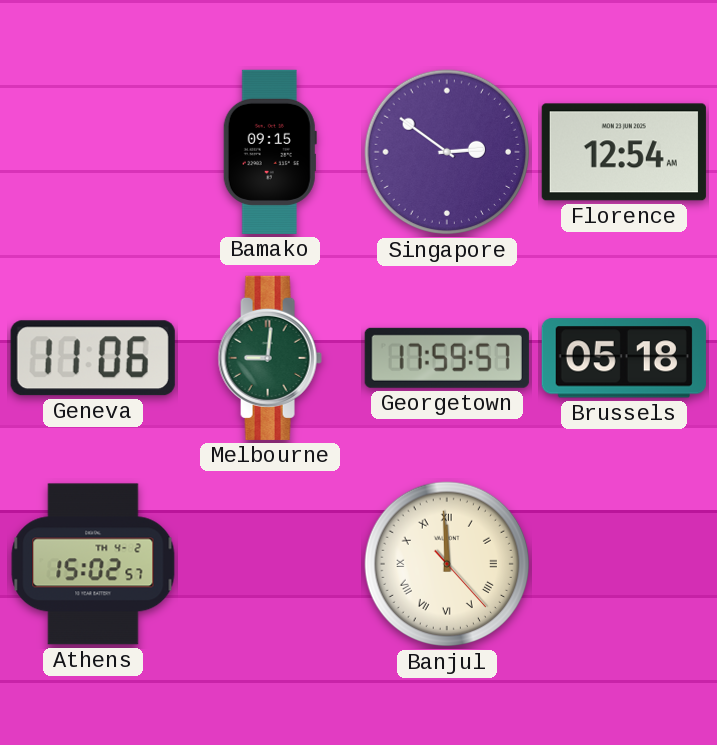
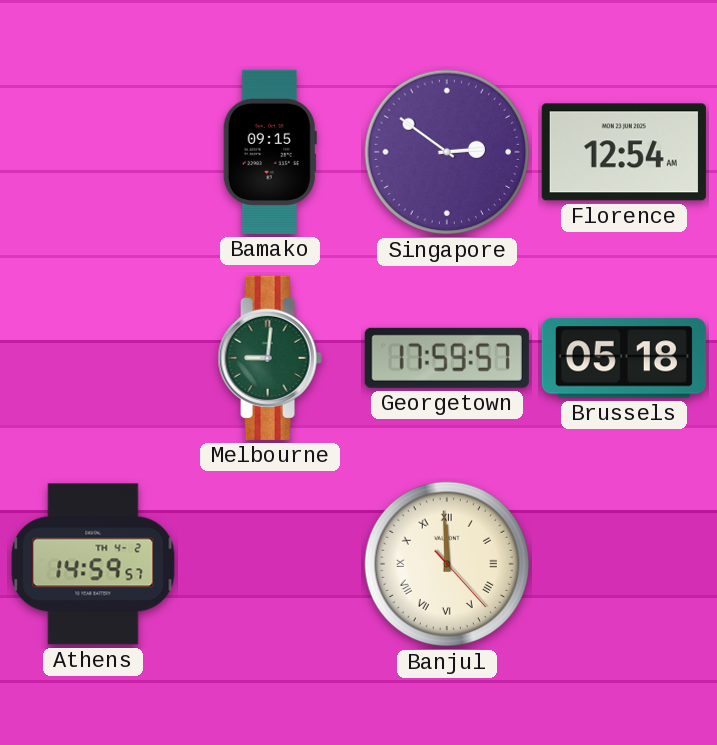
Geneva: 11:06 -> none (93, 358)
Athens: 15:02 -> 14:59 (93, 564)
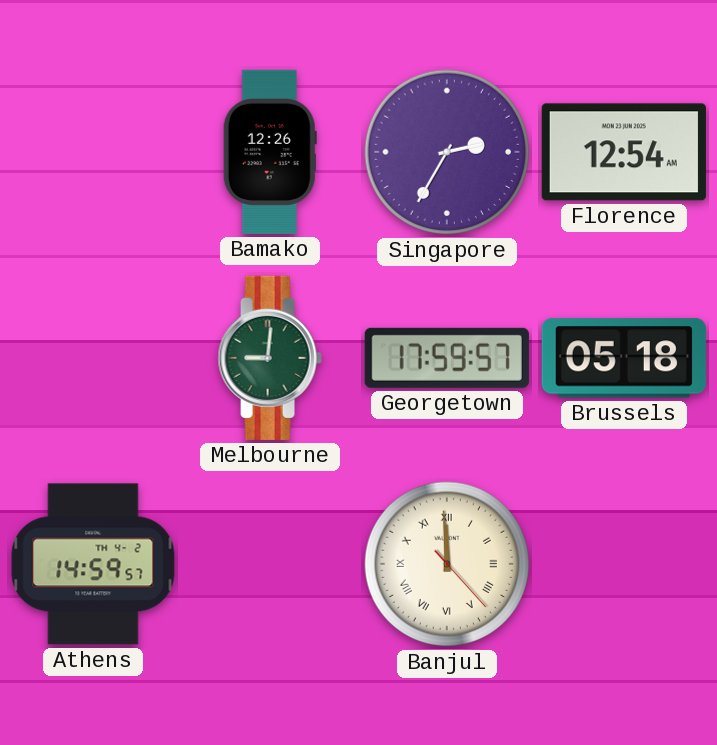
Bamako: 09:15 -> 12:26 (270, 152)
Singapore: 2:51 -> 2:35 (447, 152)
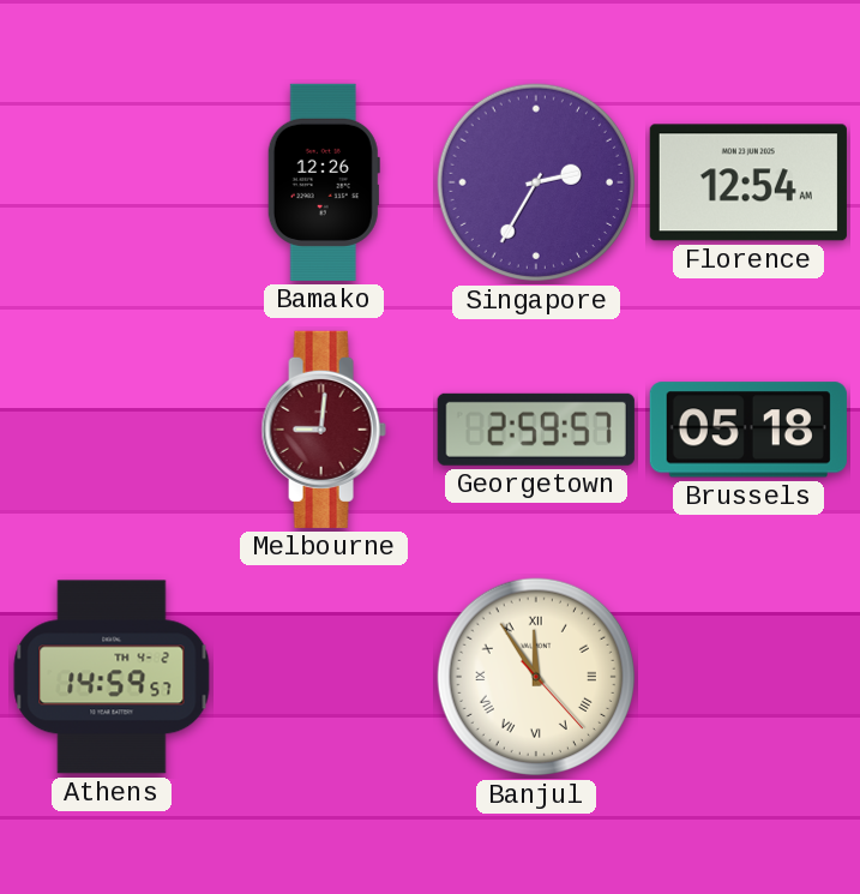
Melbourne dial: green -> burgundy (324, 430)
Georgetown: 17:59 -> 2:59 (536, 430)
Banjul: 11:59 -> 11:54 (536, 677)
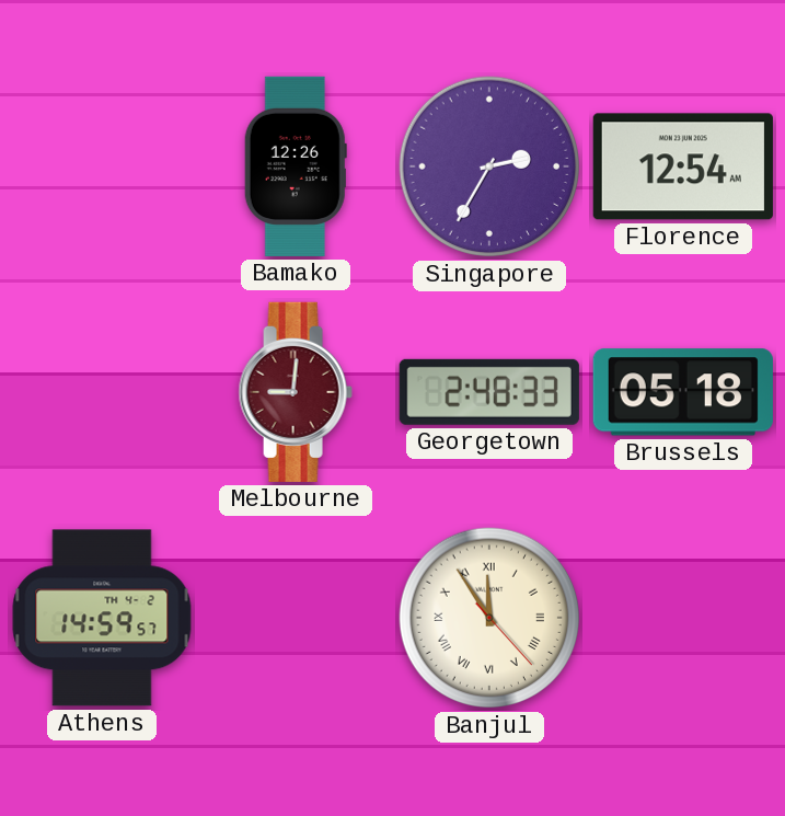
Georgetown: 2:59 -> 2:48 (489, 392)
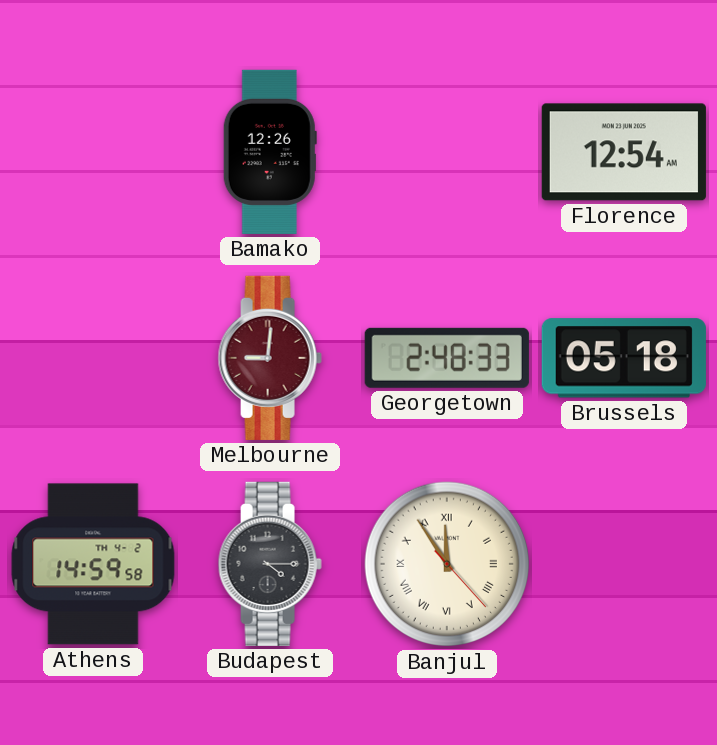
Singapore: 2:35 -> none (489, 166)
Athens: 14:59:57 -> 14:59:58 (93, 564)
Budapest: none -> 4:15 (270, 564)
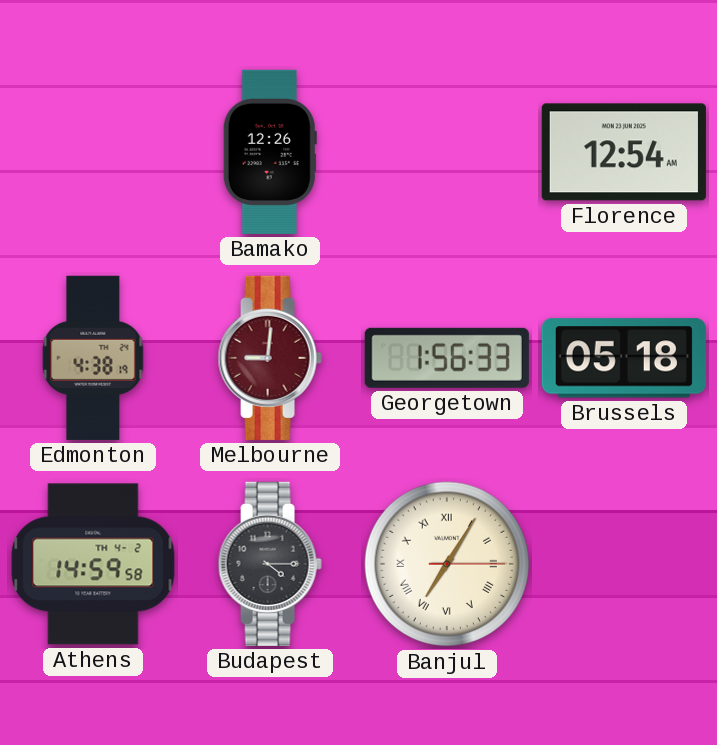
Edmonton: none -> 4:38 (93, 358)
Georgetown: 2:48 -> 1:56 (447, 358)
Banjul: 11:54 -> 7:05 (447, 564)
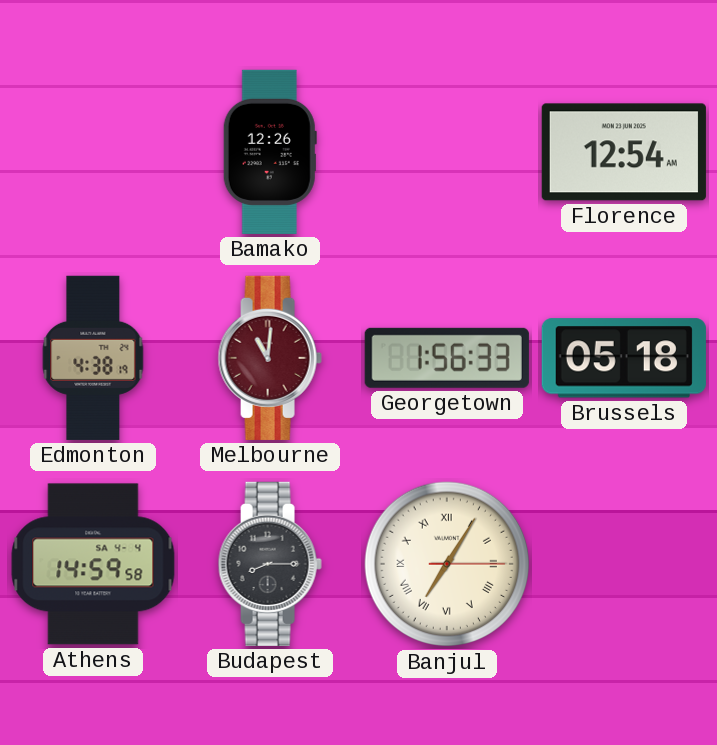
Melbourne: 9:01 -> 11:01 (270, 358)
Athens date: TH 4-2 -> SA 4-4 (93, 564)
Budapest: 4:15 -> 8:15 (270, 564)
